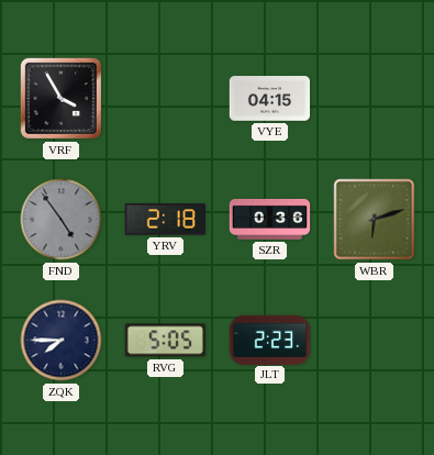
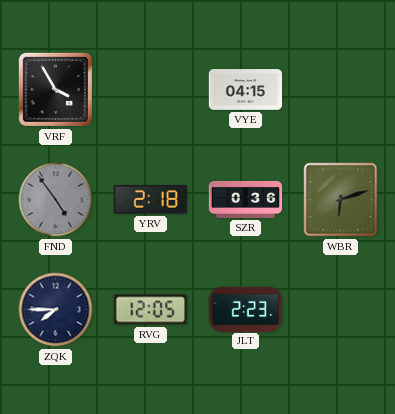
RVG: 5:05 -> 12:05 (150, 310)
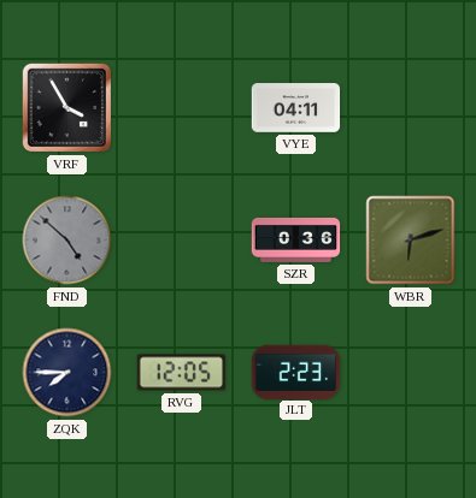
VYE: 04:15 -> 04:11 (296, 108)
FND: 4:54 -> 4:52 (67, 241)
YRV: 2:18 -> none (150, 200)
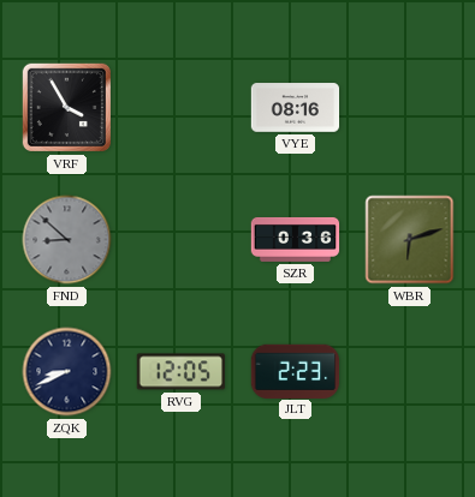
VYE: 04:11 -> 08:16 (296, 108)
FND: 4:52 -> 8:52 (67, 240)
ZQK: 7:45 -> 8:41 (67, 372)
